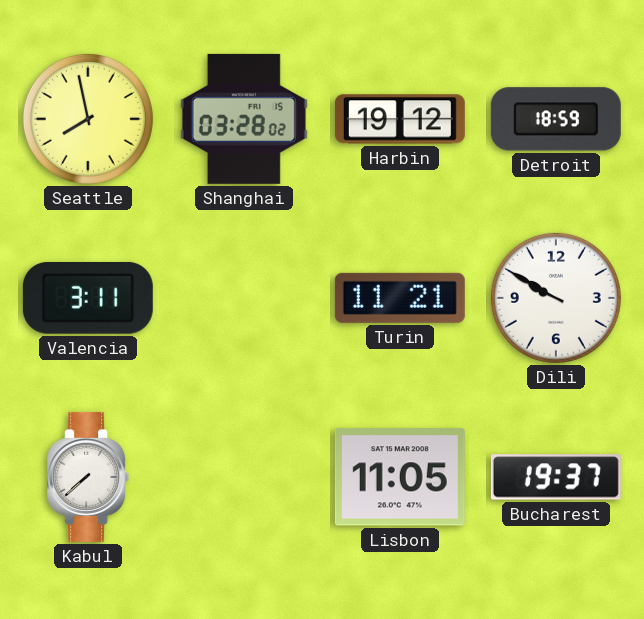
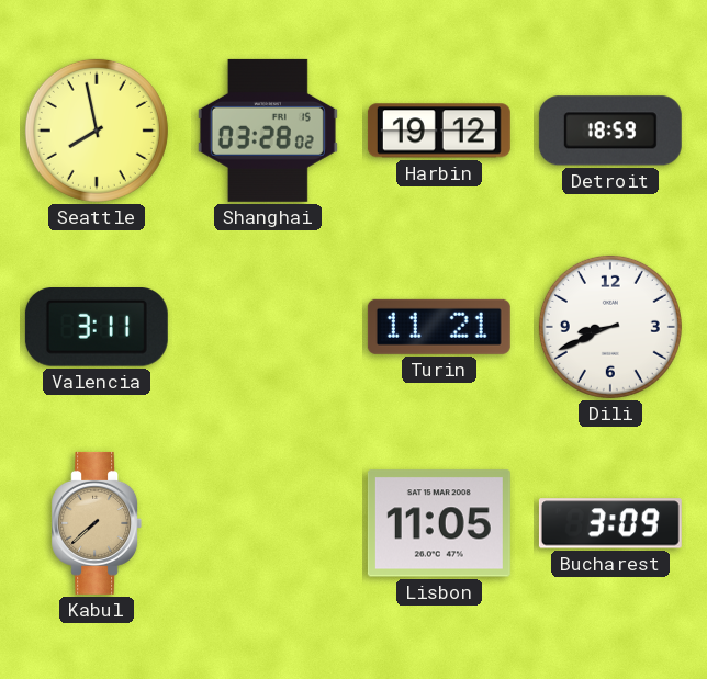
Dili: 9:50 -> 8:41 (610, 327)
Kabul dial: white -> champagne (97, 523)
Bucharest: 19:37 -> 3:09 (610, 523)
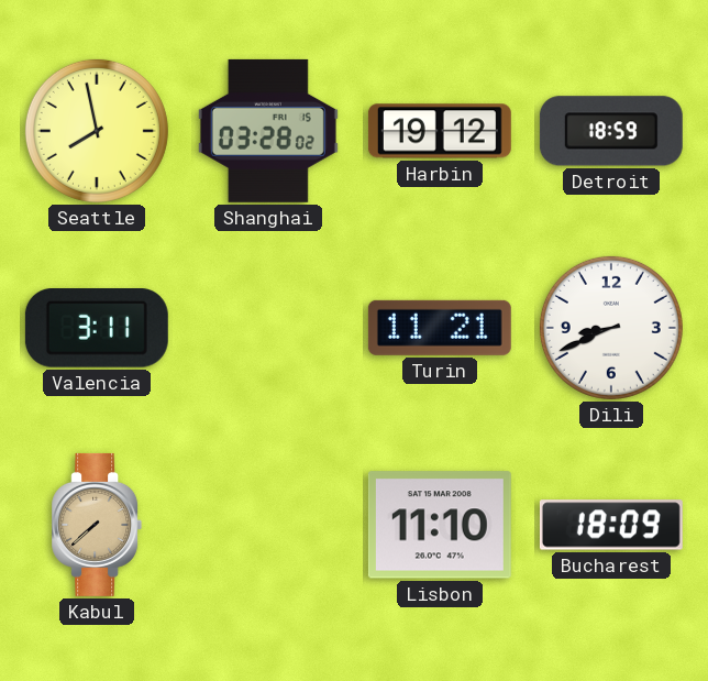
Lisbon: 11:05 -> 11:10 (440, 525)
Bucharest: 3:09 -> 18:09 (611, 525)
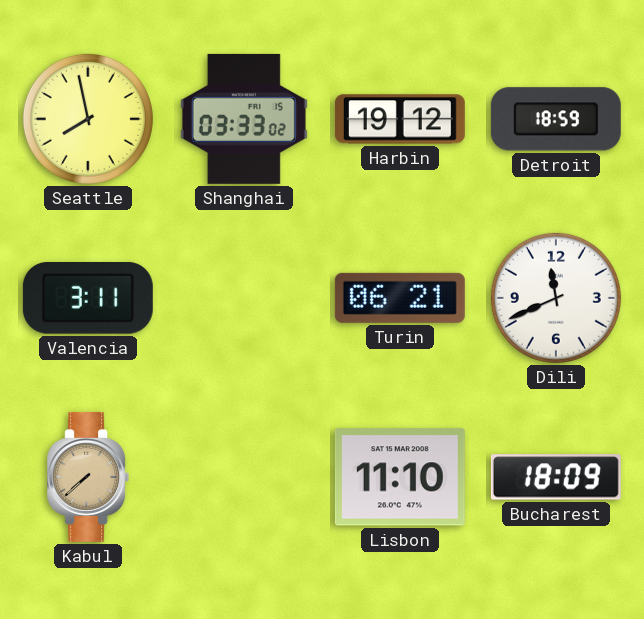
Shanghai: 03:28 -> 03:33 (244, 119)
Turin: 11:21 -> 06:21 (400, 298)
Dili: 8:41 -> 11:41 (556, 298)
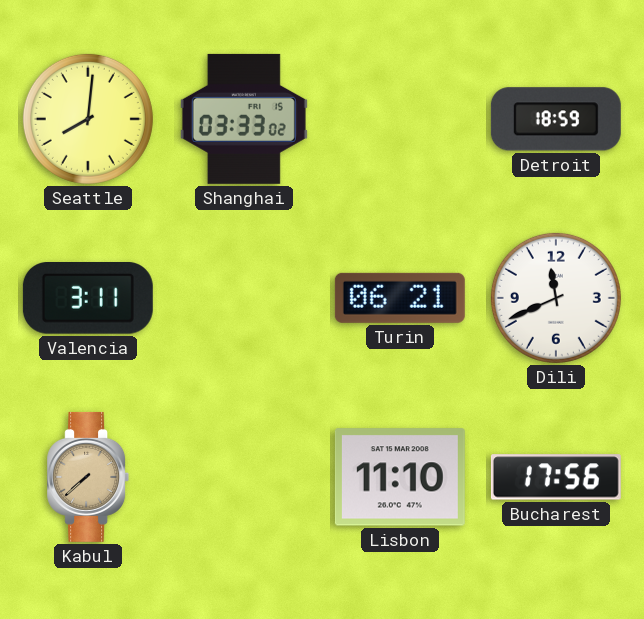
Seattle: 7:58 -> 8:01 (88, 119)
Harbin: 19:12 -> none (400, 119)
Bucharest: 18:09 -> 17:56 (556, 477)
